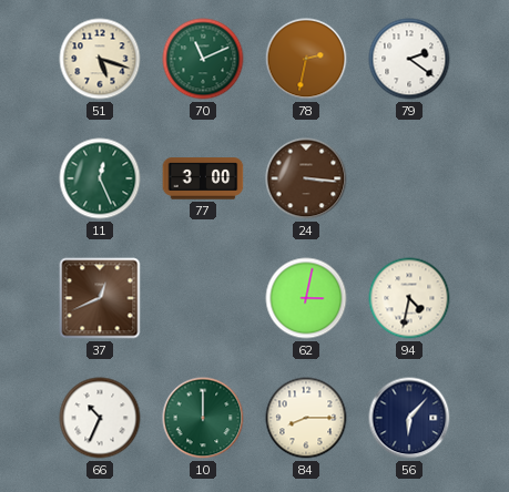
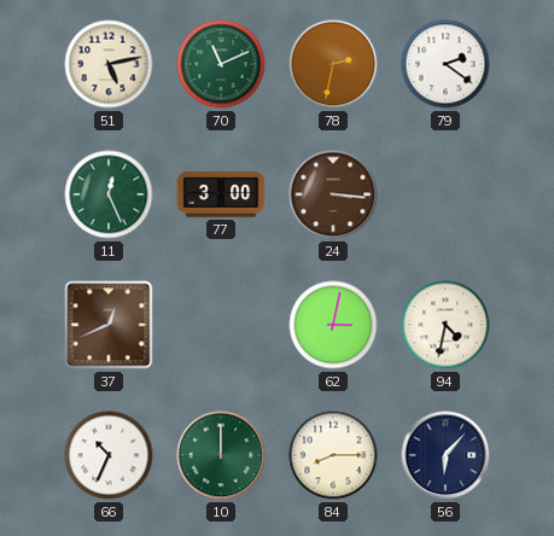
51: 5:18 -> 5:13 (109, 64)
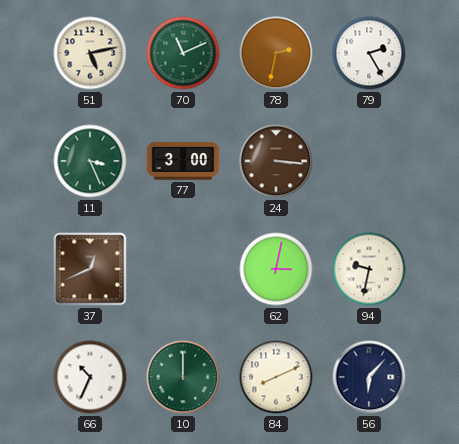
79: 2:21 -> 2:25 (369, 53)
11: 12:26 -> 3:26 (90, 161)
94: 4:32 -> 9:32 (369, 269)
84: 8:15 -> 8:11 (276, 377)
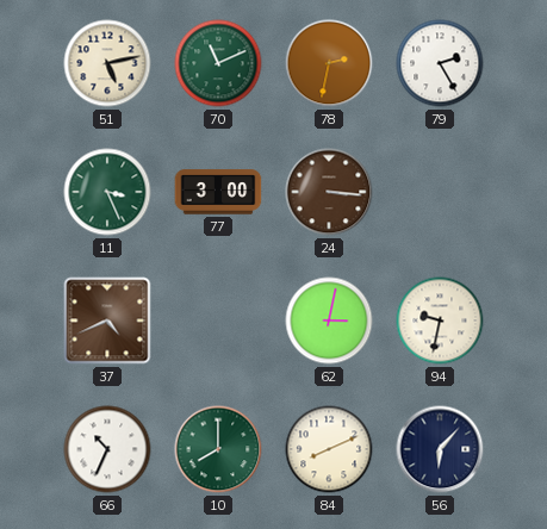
37: 12:41 -> 4:41 (107, 320)
10: 12:00 -> 8:00 (218, 449)
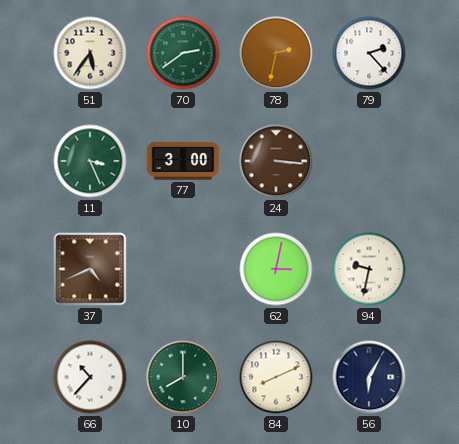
51: 5:13 -> 5:36 (90, 53)
70: 11:11 -> 2:39 (183, 53)
79: 2:25 -> 2:23 (369, 53)
66: 10:34 -> 10:37 (90, 377)
56: 6:07 -> 6:05 (369, 377)
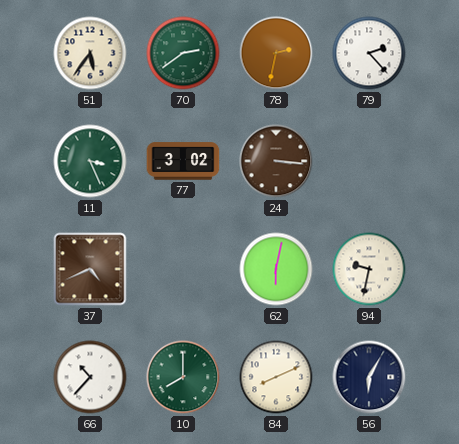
77: 3:00 -> 3:02 (183, 161)
62: 3:02 -> 6:02 (276, 269)
